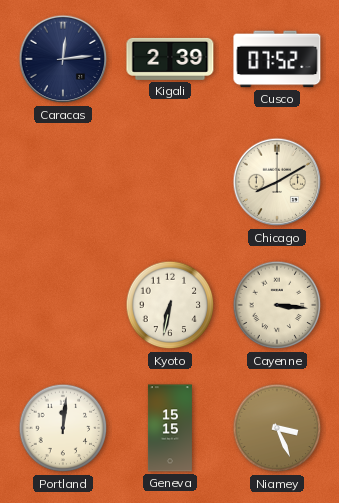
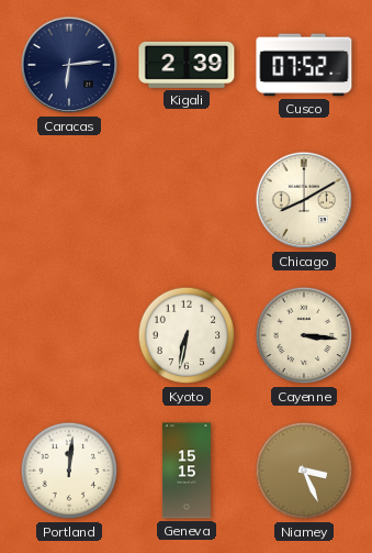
Caracas: 12:14 -> 6:14 (69, 65)
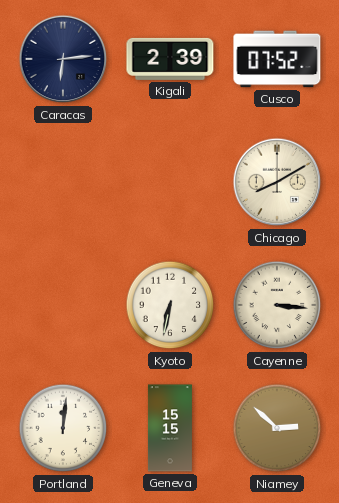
Niamey: 3:26 -> 2:52 (277, 428)
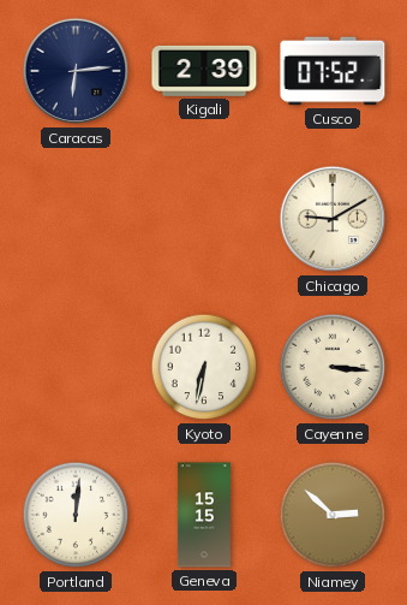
Chicago: 8:10 -> 9:10 (333, 219)
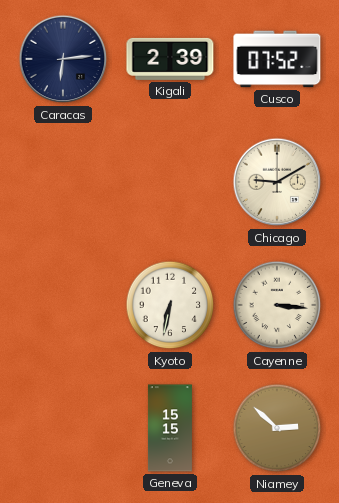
Portland: 12:01 -> none (76, 515)
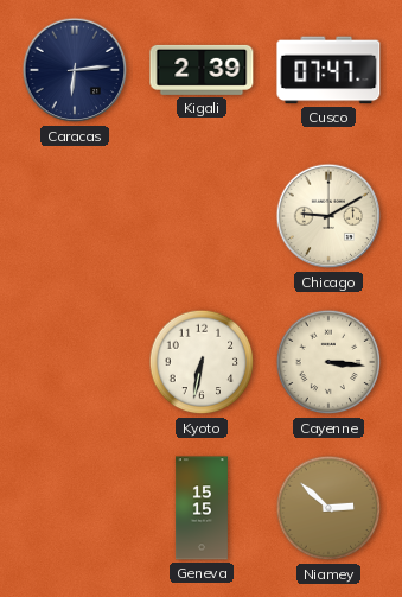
Cusco: 07:52 -> 07:47 (328, 70)
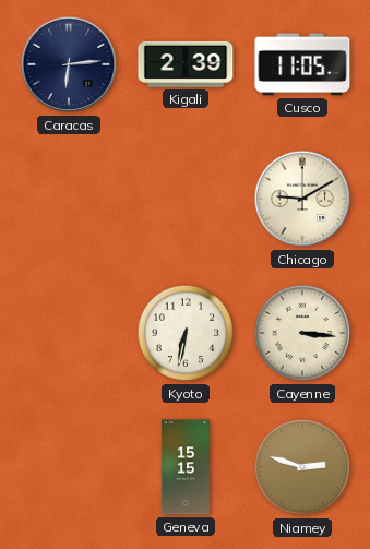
Cusco: 07:47 -> 11:05 (302, 64)
Niamey: 2:52 -> 2:48 (302, 467)
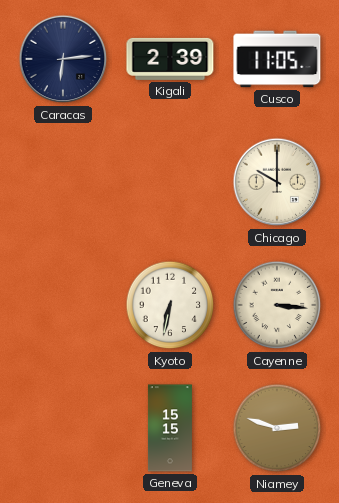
Chicago: 9:10 -> 10:00 (277, 182)
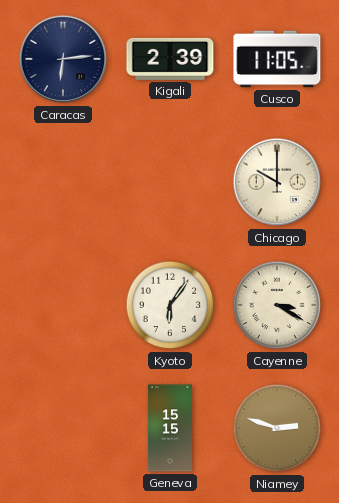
Kyoto: 6:32 -> 6:06 (170, 305)
Cayenne: 3:16 -> 3:20 (277, 305)
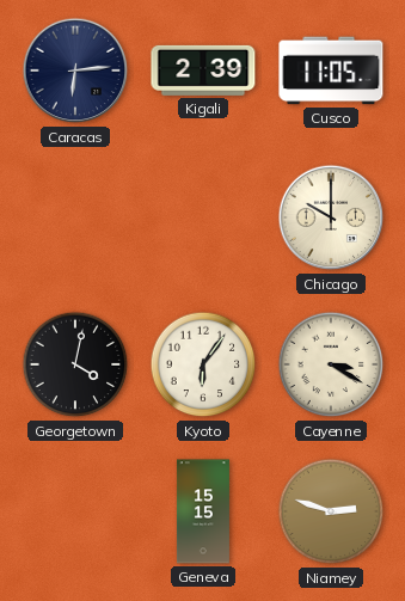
Georgetown: none -> 4:02 (75, 364)
